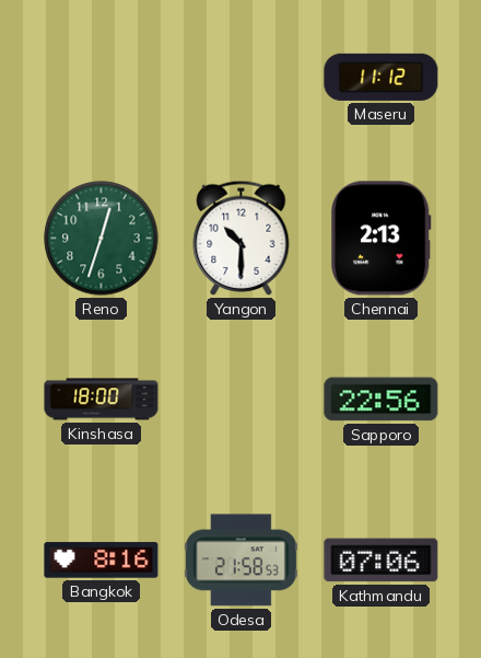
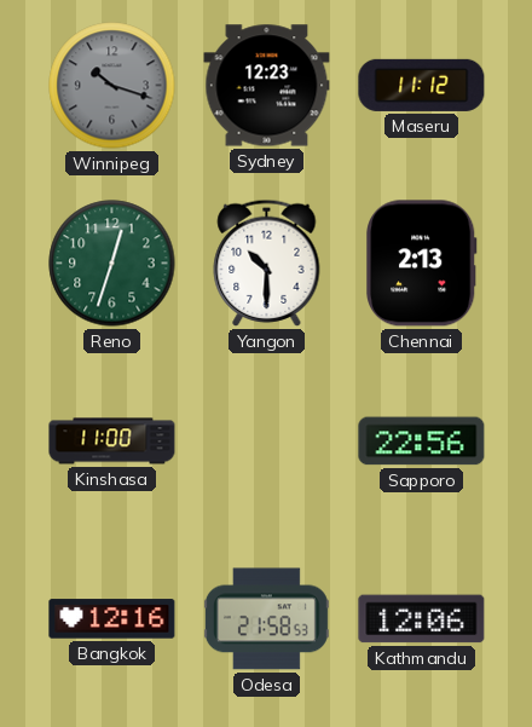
Winnipeg: none -> 10:18 (112, 86)
Sydney: none -> 12:23 (267, 86)
Kinshasa: 18:00 -> 11:00 (112, 442)
Bangkok: 8:16 -> 12:16 (112, 619)
Kathmandu: 07:06 -> 12:06 (422, 619)
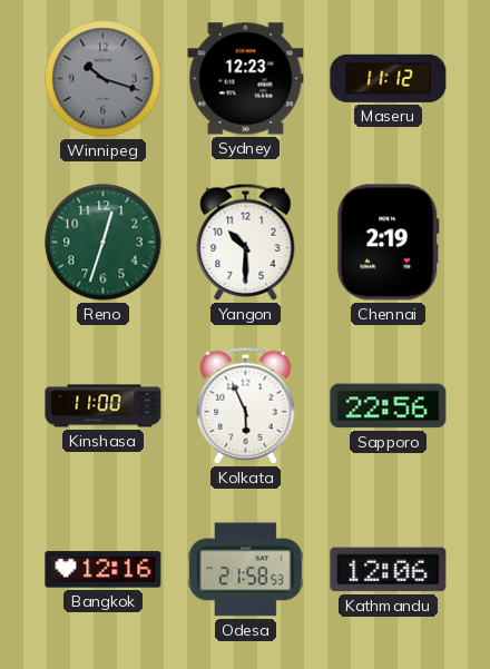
Chennai: 2:13 -> 2:19 (389, 243)
Kolkata: none -> 5:56 (246, 405)
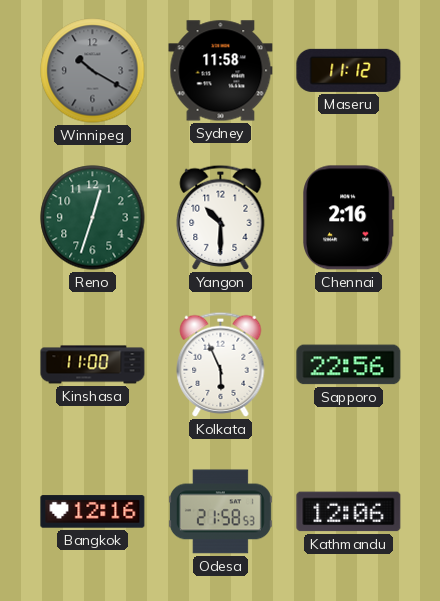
Winnipeg: 10:18 -> 10:20 (93, 71)
Sydney: 12:23 -> 11:58 (221, 71)
Chennai: 2:19 -> 2:16 (349, 218)
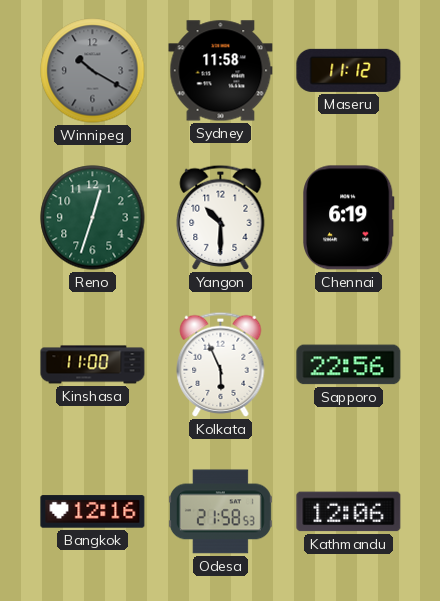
Chennai: 2:16 -> 6:19 (349, 218)
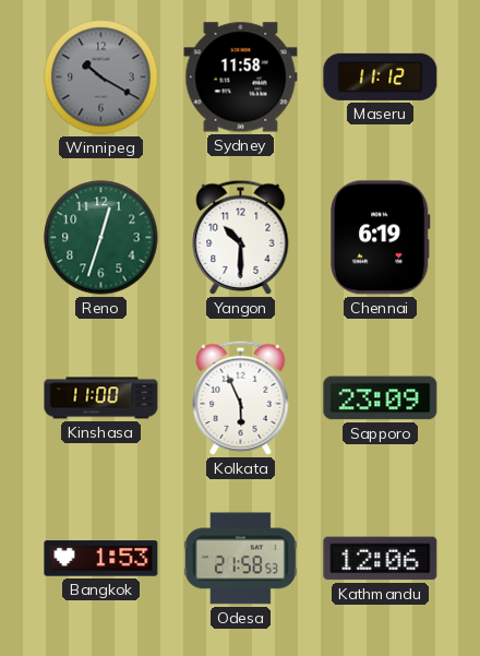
Sapporo: 22:56 -> 23:09 (381, 398)
Bangkok: 12:16 -> 1:53 (101, 559)
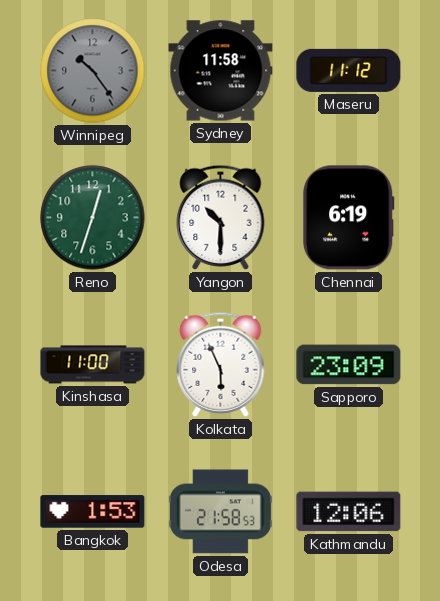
Winnipeg: 10:20 -> 10:24 (93, 71)
